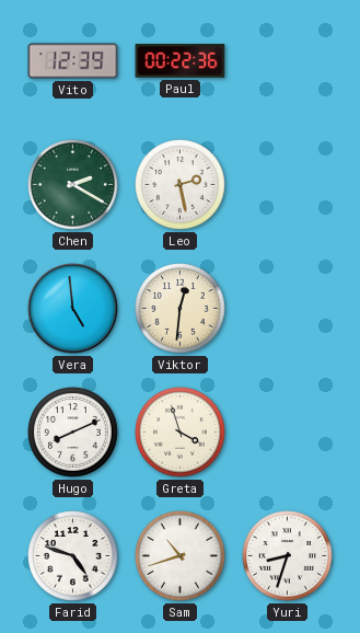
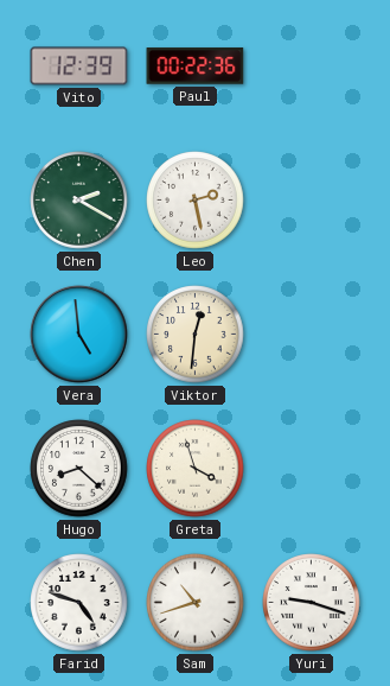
Hugo: 8:11 -> 8:22 (79, 469)
Yuri: 8:33 -> 9:18 (312, 603)
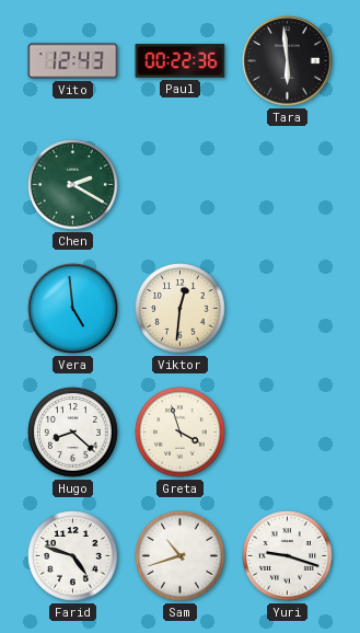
Vito: 12:39 -> 12:43 (73, 61)
Tara: none -> 5:59 (288, 61)
Leo: 2:28 -> none (196, 201)
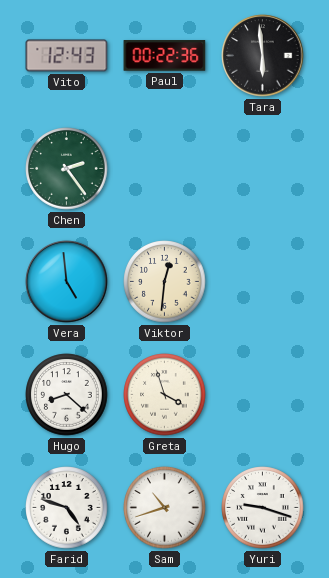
Chen: 2:20 -> 2:24 (67, 169)
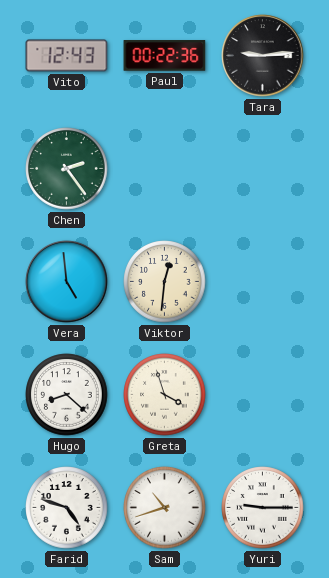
Tara: 5:59 -> 9:14 (263, 56)
Yuri: 9:18 -> 9:15 (263, 508)
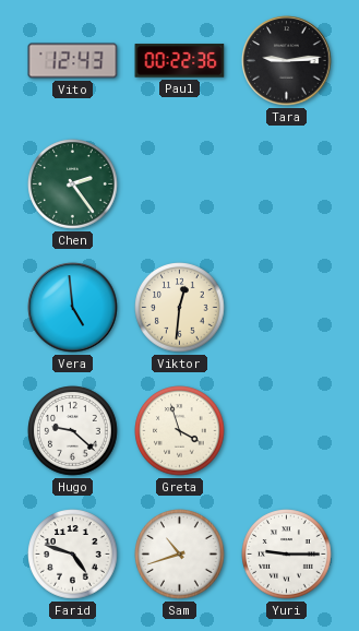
Hugo: 8:22 -> 9:22 (73, 431)
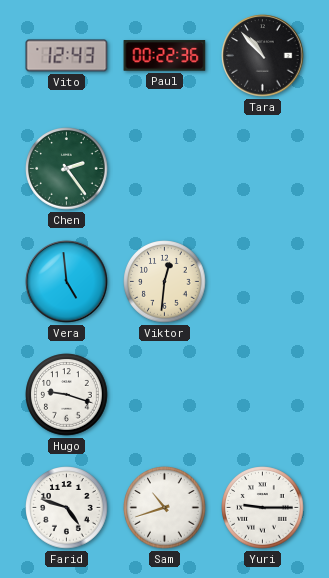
Tara: 9:14 -> 10:53 (263, 56)
Hugo: 9:22 -> 9:18 (67, 395)
Greta: 3:57 -> none (180, 431)
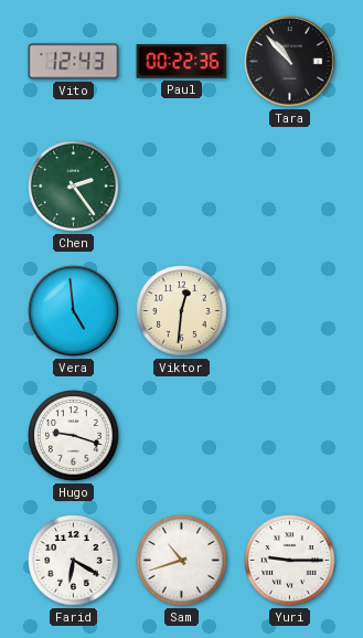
Farid: 4:48 -> 6:20 (74, 561)
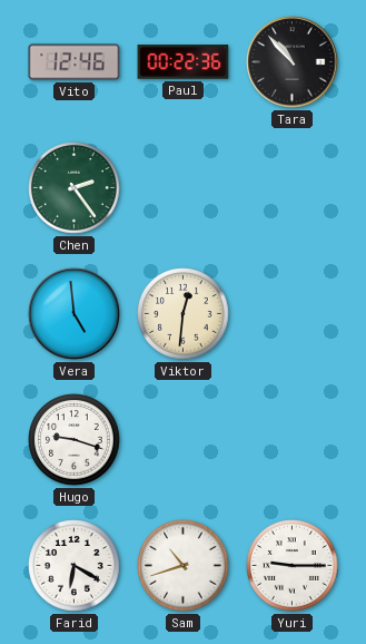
Vito: 12:43 -> 12:46 (75, 62)
